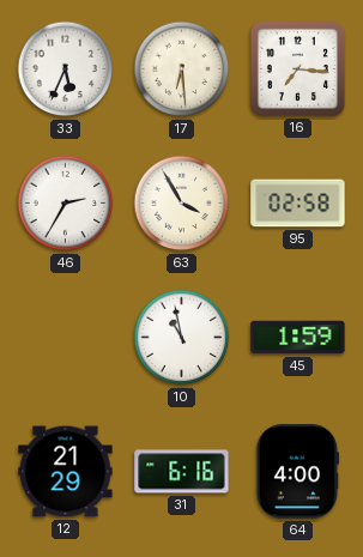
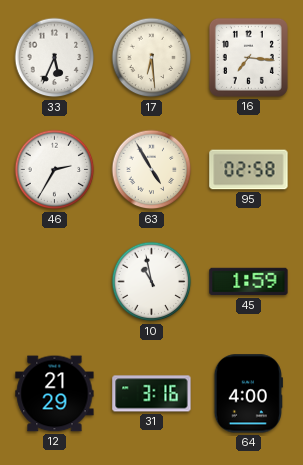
63: 3:55 -> 4:55 (152, 170)
31: 6:16 -> 3:16 (152, 394)
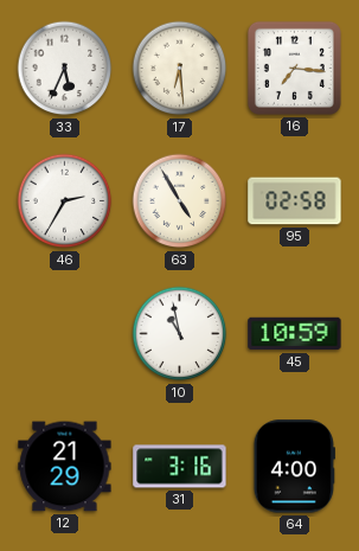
45: 1:59 -> 10:59 (295, 334)
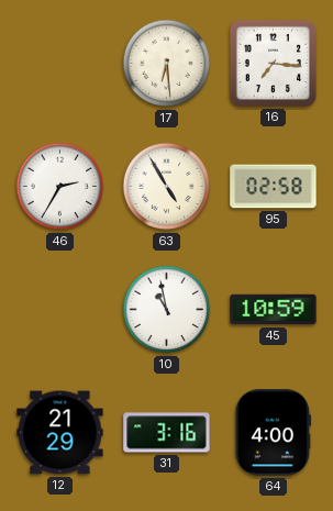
33: 5:34 -> none (65, 69)
